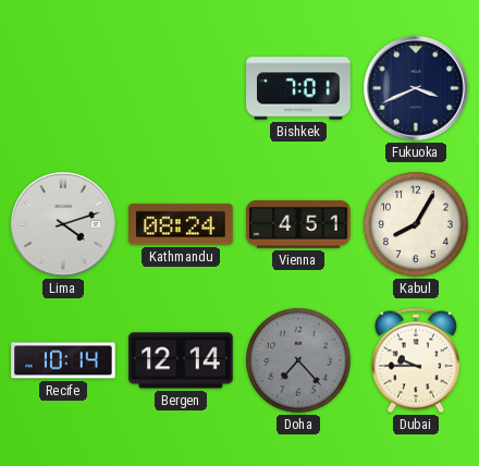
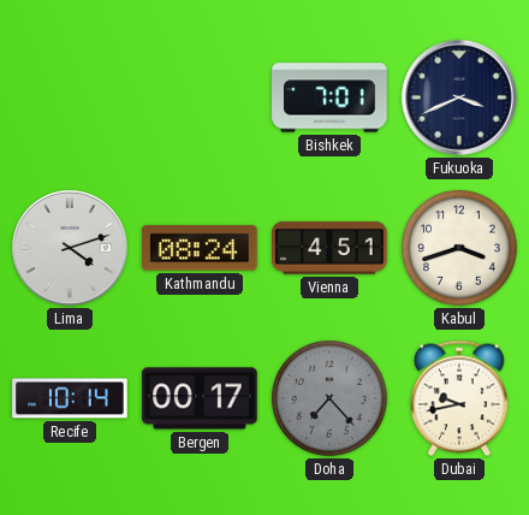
Kabul: 8:05 -> 3:42 (459, 248)
Bergen: 12:14 -> 00:17 (200, 398)
Dubai: 9:45 -> 9:43 (459, 398)
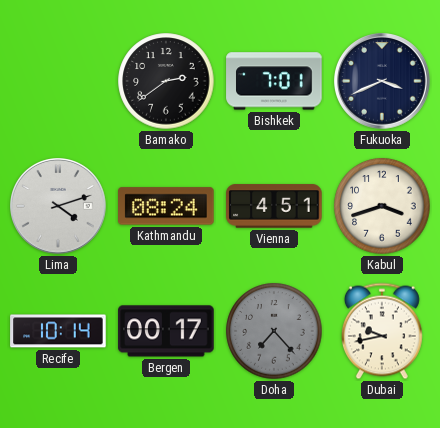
Bamako: none -> 2:39 (166, 81)
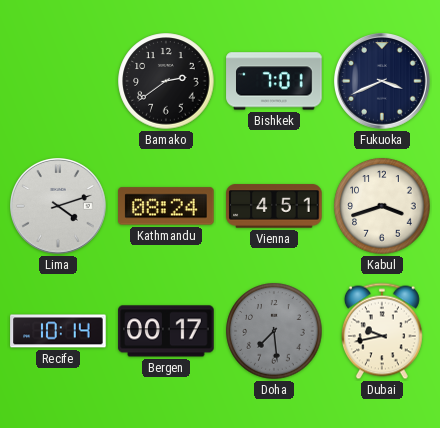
Doha: 7:23 -> 7:29 (274, 331)
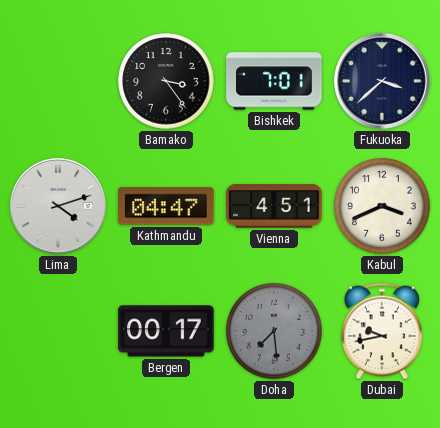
Bamako: 2:39 -> 3:24 (166, 81)
Fukuoka: 3:41 -> 3:38 (383, 82)
Kathmandu: 08:24 -> 04:47 (166, 206)
Kabul: 3:42 -> 3:41 (382, 206)
Recife: 10:14 -> none (58, 331)
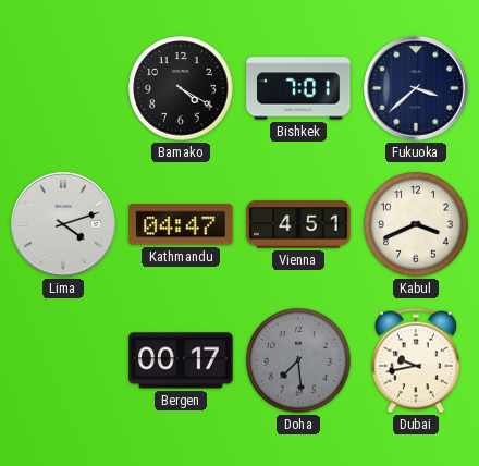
Bamako: 3:24 -> 4:20 (181, 88)
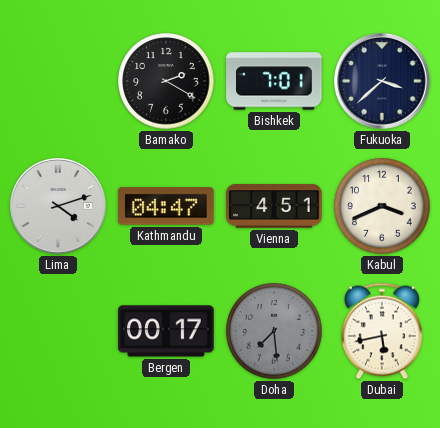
Bamako: 4:20 -> 2:20 (166, 81)
Dubai: 9:43 -> 5:43 (382, 331)
